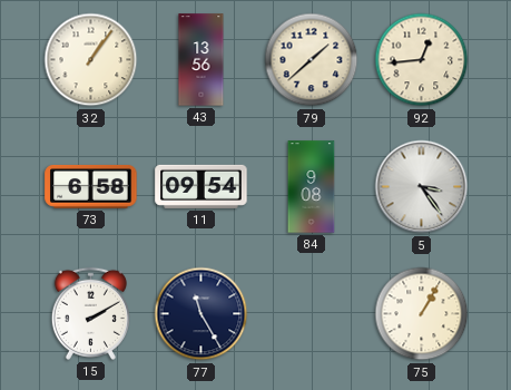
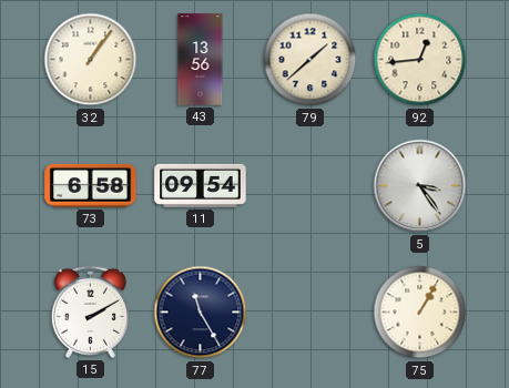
84: 9:08 -> none (312, 187)
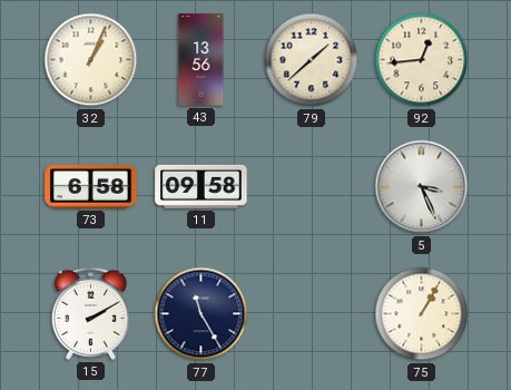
32: 1:06 -> 1:04 (91, 60)
11: 09:54 -> 09:58 (202, 186)
5: 3:24 -> 3:26 (422, 187)
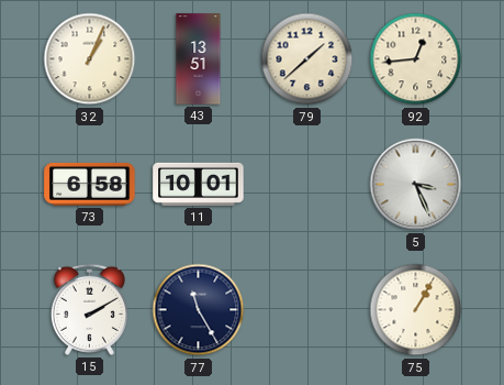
43: 13:56 -> 13:51 (199, 59)
11: 09:58 -> 10:01 (199, 184)
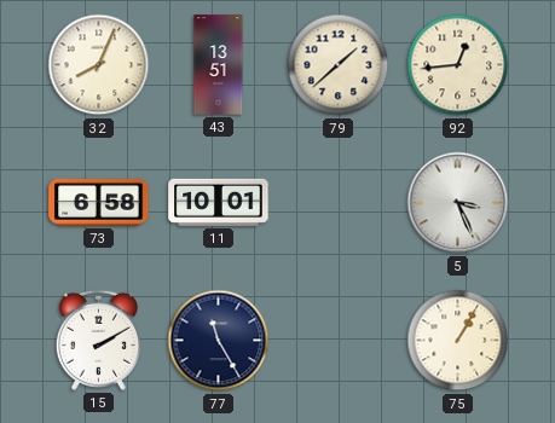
32: 1:04 -> 8:04 (99, 65)
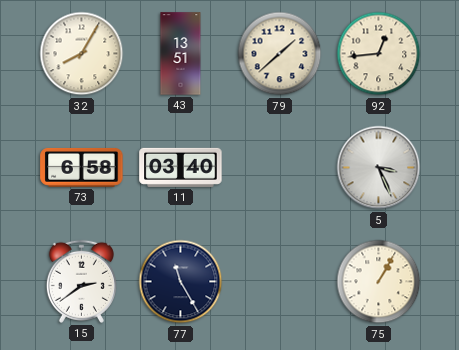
32: 8:04 -> 8:05 (82, 54)
11: 10:01 -> 03:40 (181, 167)
15: 2:10 -> 2:39 (81, 281)
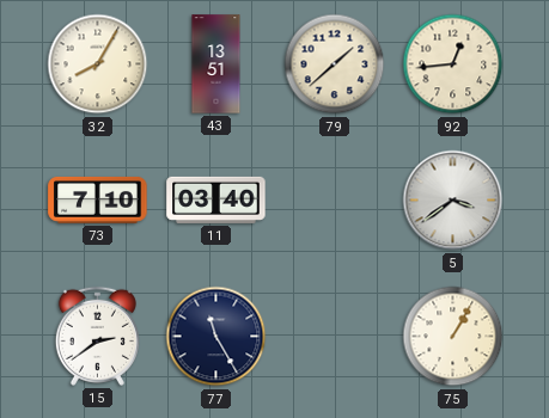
73: 6:58 -> 7:10 (98, 199)
5: 3:26 -> 3:39 (453, 201)
